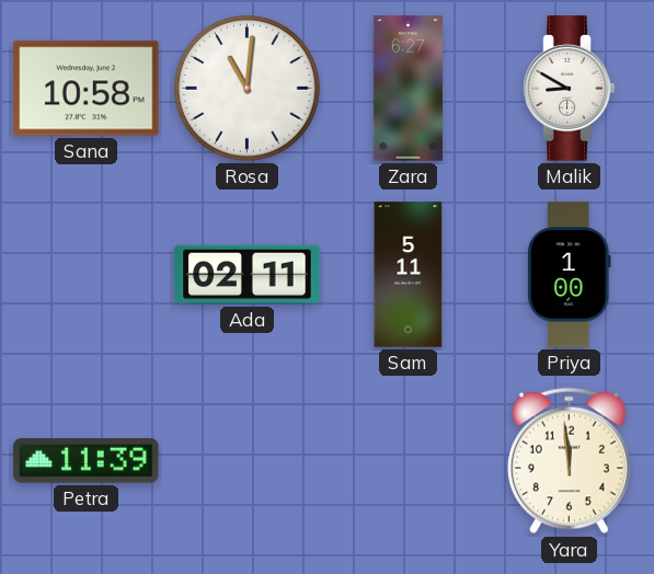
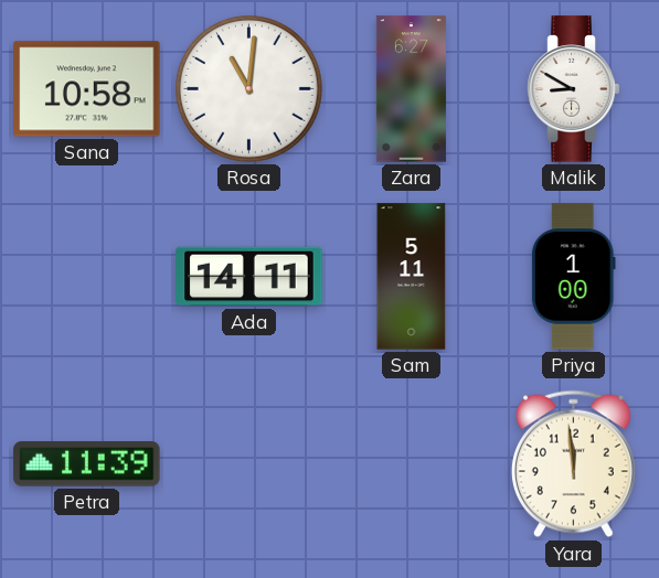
Ada: 02:11 -> 14:11 (249, 277)
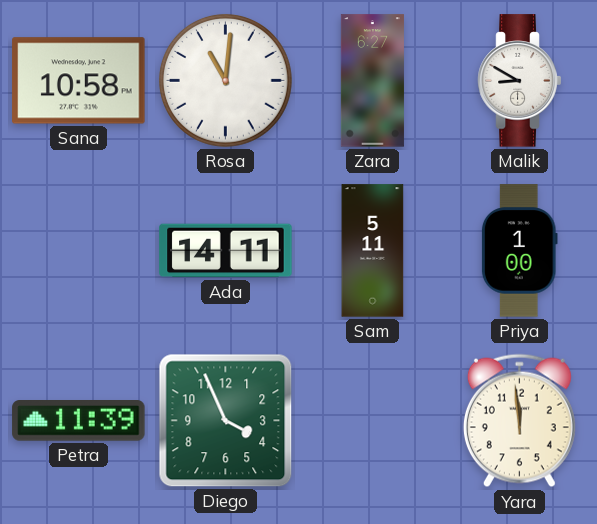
Diego: none -> 3:56 (226, 421)
